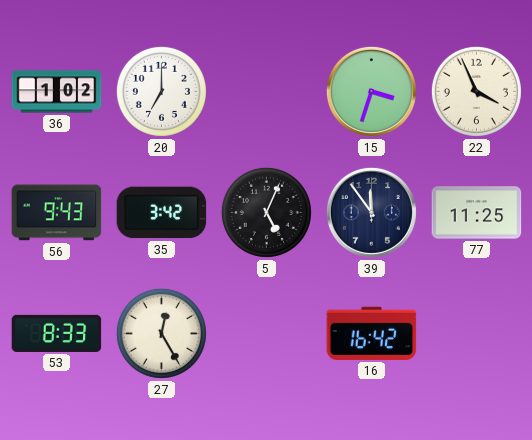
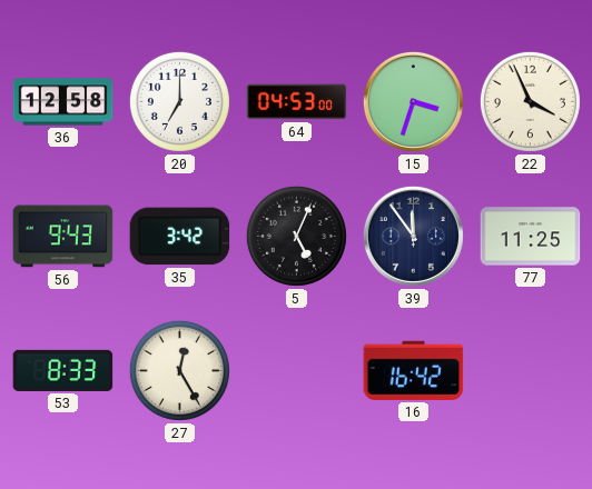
36: 1:02 -> 12:58 (63, 102)
64: none -> 04:53 (297, 102)
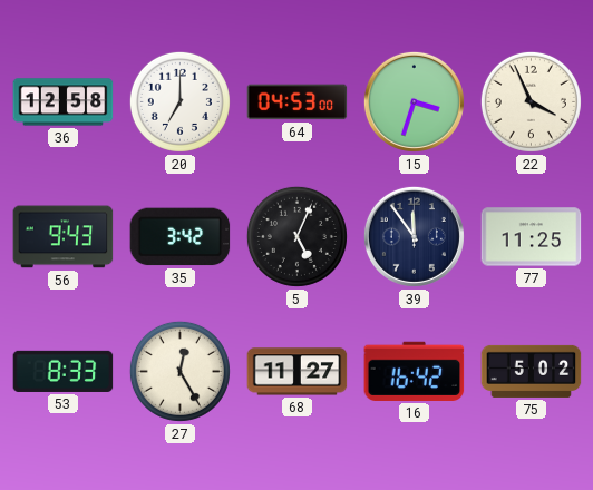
68: none -> 11:27 (298, 372)
75: none -> 5:02 (532, 371)
